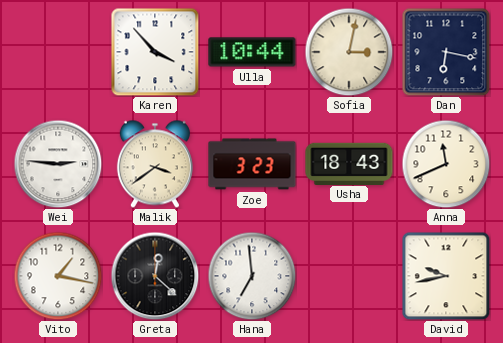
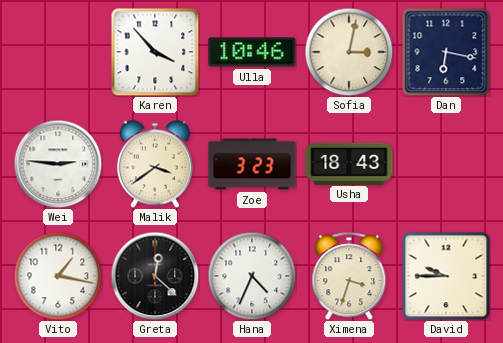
Ulla: 10:44 -> 10:46 (252, 52)
Anna: 11:41 -> none (446, 164)
Hana: 6:59 -> 4:34 (252, 276)
Ximena: none -> 3:33 (349, 276)
David: 9:43 -> 9:45 (446, 276)
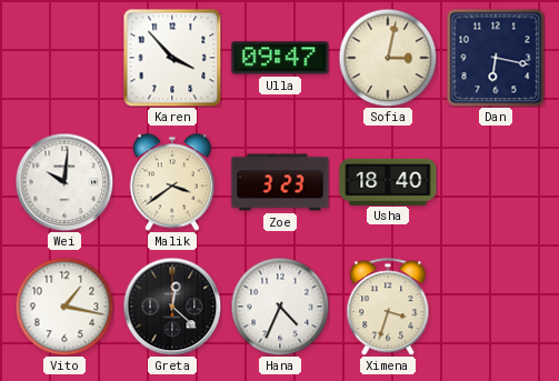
Ulla: 10:46 -> 09:47 (280, 58)
Wei: 2:46 -> 10:01 (64, 182)
Usha: 18:43 -> 18:40 (388, 181)
David: 9:45 -> none (446, 276)
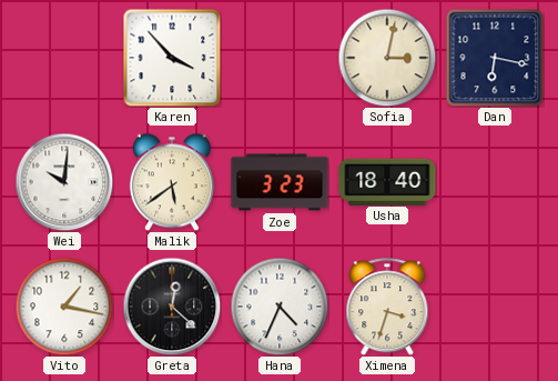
Ulla: 09:47 -> none (280, 58)
Malik: 3:39 -> 5:39 (172, 182)
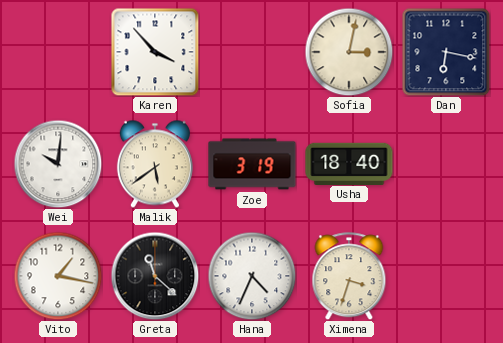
Zoe: 3:23 -> 3:19 (252, 164)
Greta: 12:22 -> 11:22 (155, 276)
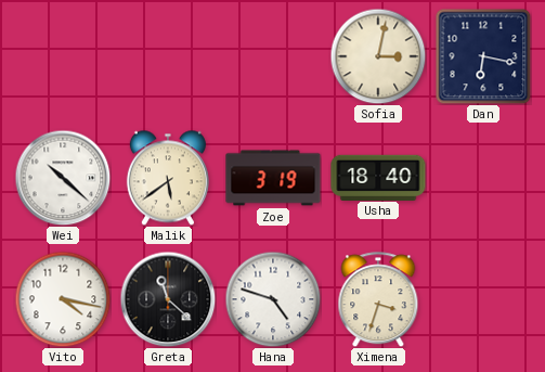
Karen: 3:53 -> none (155, 52)
Wei: 10:01 -> 10:22 (63, 178)
Vito: 1:17 -> 4:17 (63, 299)
Hana: 4:34 -> 4:48 (273, 299)
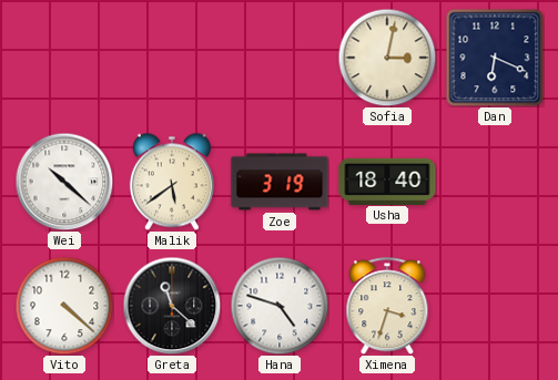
Dan: 6:17 -> 6:19 (495, 58)
Vito: 4:17 -> 4:22 (64, 306)
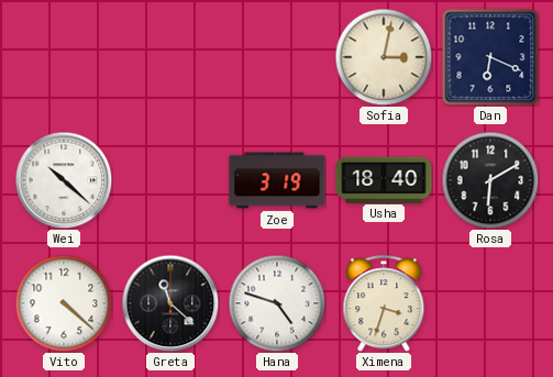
Malik: 5:39 -> none (172, 182)
Rosa: none -> 6:10 (490, 180)
